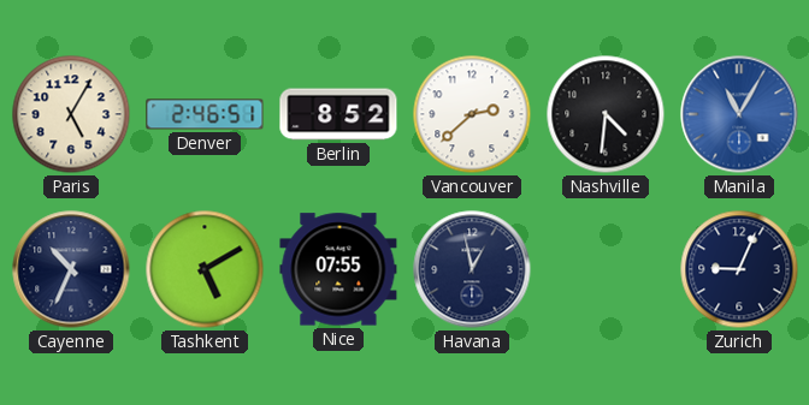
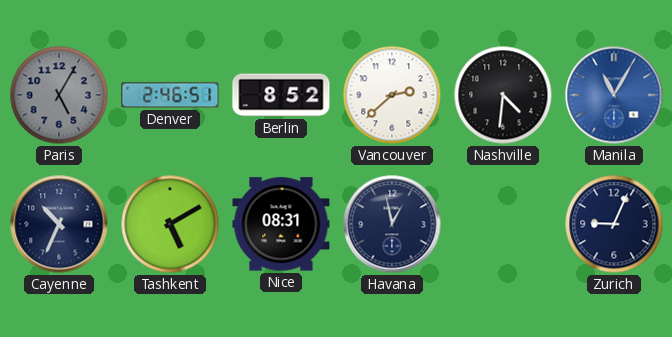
Paris dial: cream -> grey (59, 95)
Nice: 07:55 -> 08:31 (281, 224)
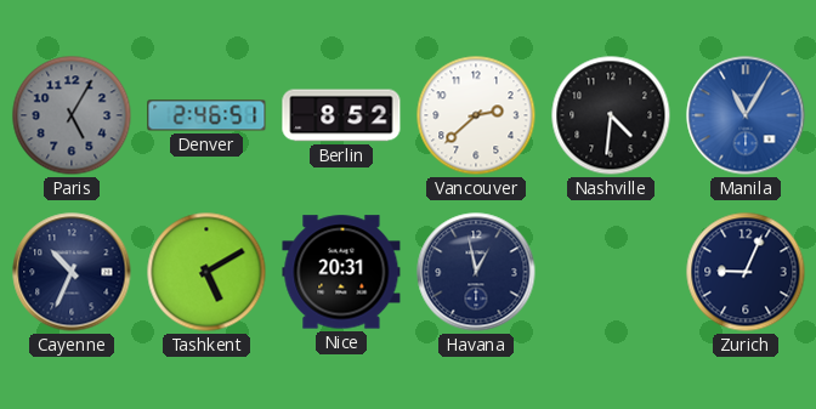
Nice: 08:31 -> 20:31 (341, 272)
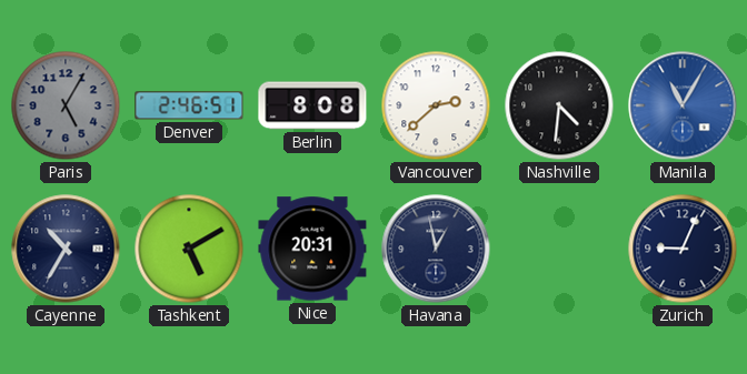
Berlin: 8:52 -> 8:08 (312, 105)
Cayenne: 10:34 -> 10:35 (66, 249)
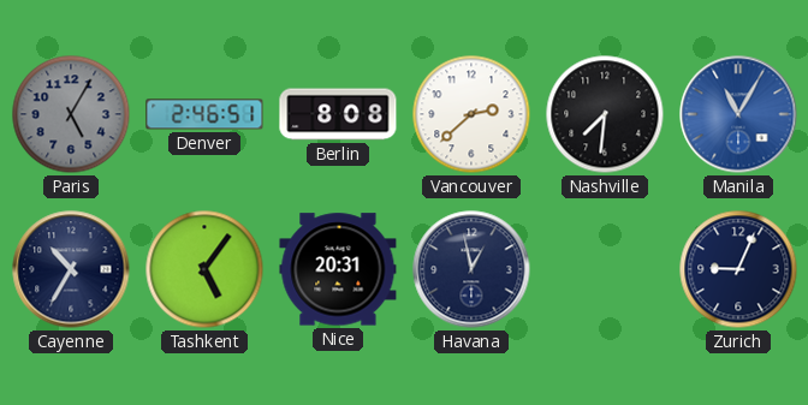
Nashville: 4:31 -> 7:31 (605, 114)
Tashkent: 5:10 -> 5:06 (204, 269)
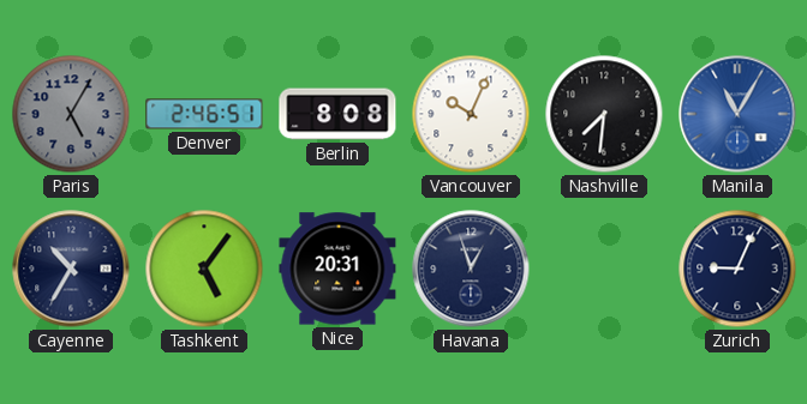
Vancouver: 2:38 -> 10:04 (471, 114)
Havana: 12:58 -> 12:57 (471, 269)
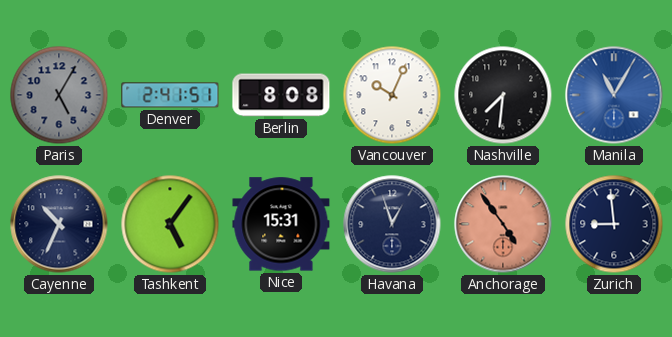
Denver: 2:46 -> 2:41 (170, 95)
Cayenne: 10:35 -> 10:34 (59, 224)
Nice: 20:31 -> 15:31 (281, 224)
Anchorage: none -> 4:54 (503, 224)
Zurich: 9:04 -> 8:59 (614, 224)
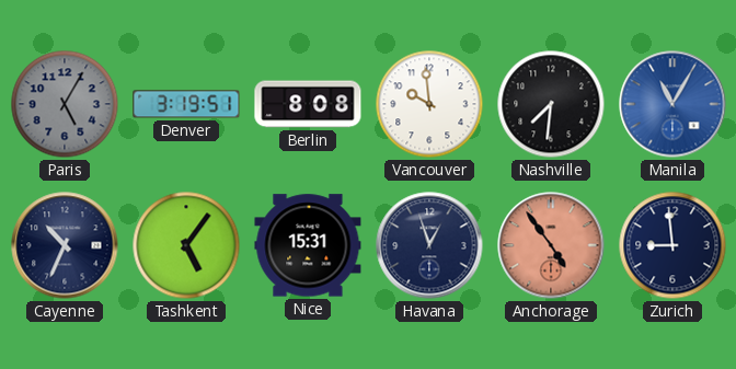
Denver: 2:41 -> 3:19 (186, 104)
Vancouver: 10:04 -> 9:59 (429, 104)
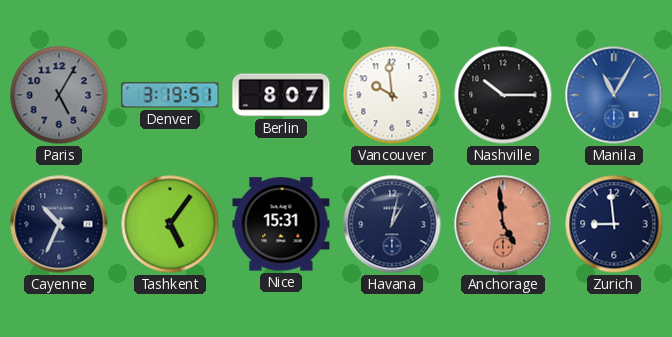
Berlin: 8:08 -> 8:07 (281, 95)
Nashville: 7:31 -> 10:15 (503, 95)
Havana: 12:57 -> 1:02 (392, 224)
Anchorage: 4:54 -> 4:59 (503, 224)
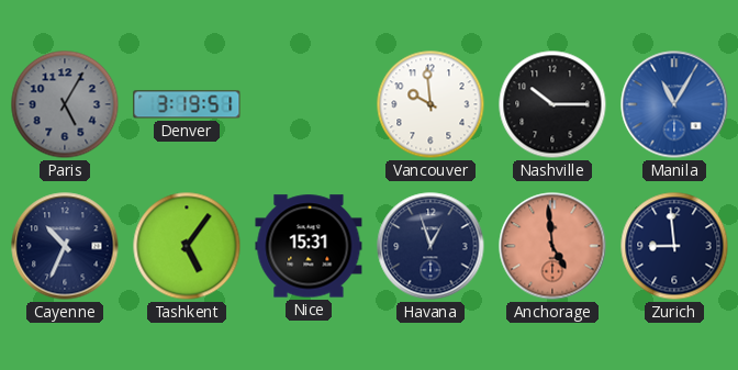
Berlin: 8:07 -> none (281, 95)
Havana: 1:02 -> 12:57 (431, 246)
